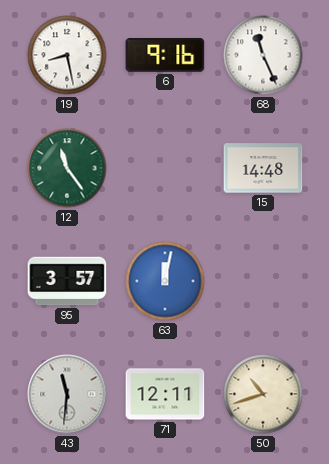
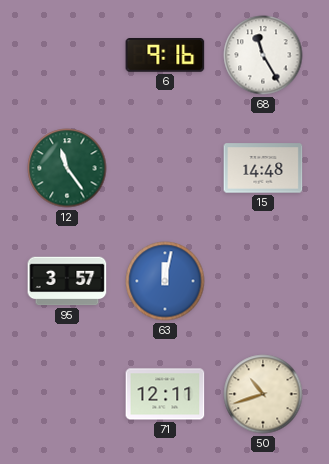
19: 8:28 -> none (67, 55)
68: 11:26 -> 11:25 (263, 55)
43: 11:31 -> none (67, 394)
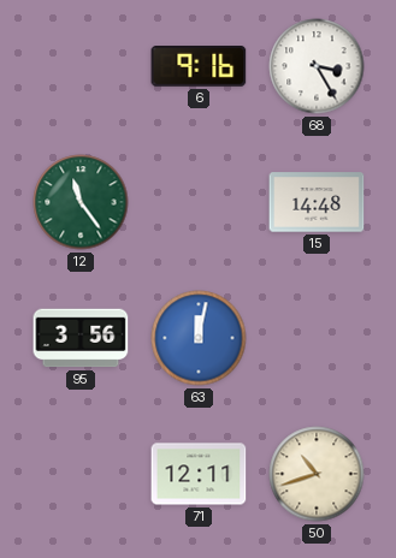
68: 11:25 -> 3:25 (317, 66)
95: 3:57 -> 3:56 (81, 338)
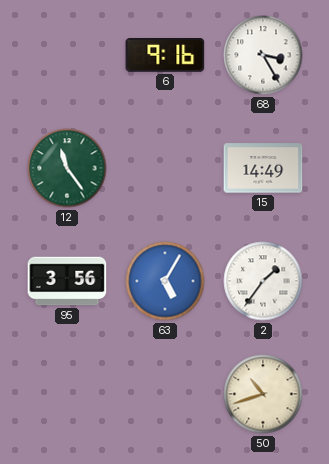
15: 14:48 -> 14:49 (263, 168)
63: 12:02 -> 5:05 (165, 281)
2: none -> 1:36 (263, 281)
71: 12:11 -> none (199, 474)
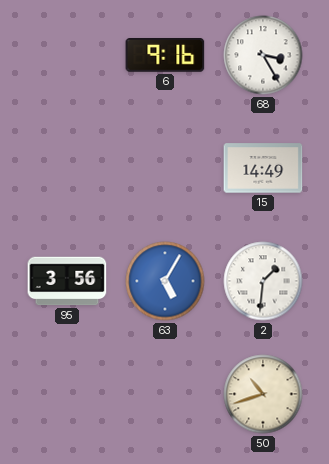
12: 11:24 -> none (67, 168)
2: 1:36 -> 1:31 (263, 281)
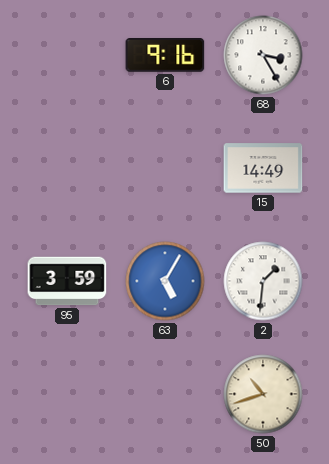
95: 3:56 -> 3:59 (67, 281)
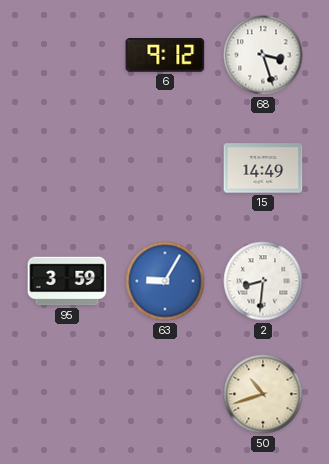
6: 9:16 -> 9:12 (165, 56)
68: 3:25 -> 3:27 (263, 55)
63: 5:05 -> 9:05 (165, 281)
2: 1:31 -> 8:31 (263, 281)
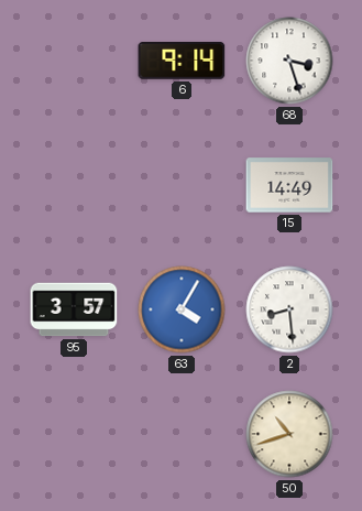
6: 9:12 -> 9:14 (182, 62)
95: 3:59 -> 3:57 (74, 309)
63: 9:05 -> 4:05 (182, 309)
2: 8:31 -> 8:29 (289, 309)
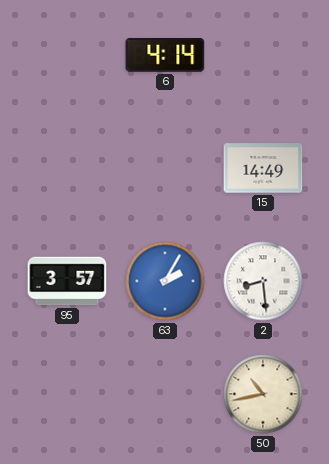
6: 9:14 -> 4:14 (165, 56)
68: 3:27 -> none (289, 61)
63: 4:05 -> 2:05 (165, 281)
50: 10:42 -> 10:43 (263, 394)
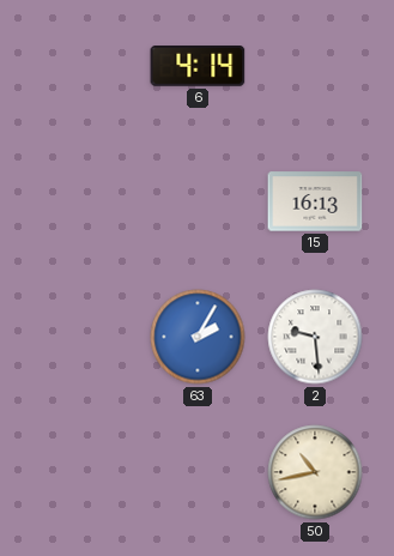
15: 14:49 -> 16:13 (315, 201)
95: 3:57 -> none (67, 281)
2: 8:29 -> 9:29 (315, 337)
